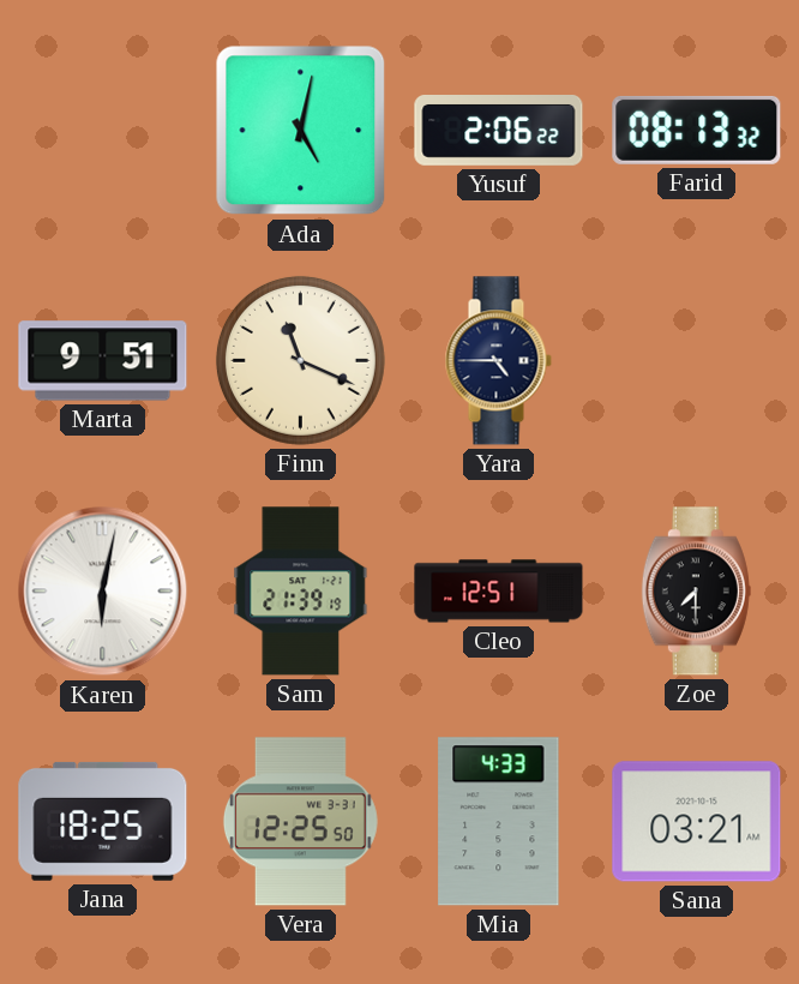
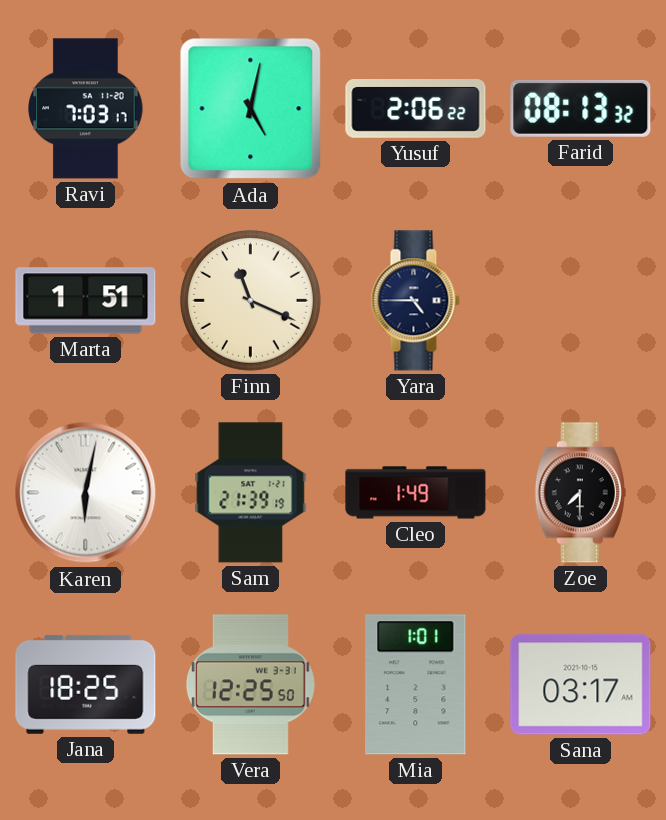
Ravi: none -> 7:03 (86, 109)
Marta: 9:51 -> 1:51 (86, 301)
Cleo: 12:51 -> 1:49 (416, 493)
Mia: 4:33 -> 1:01 (416, 685)
Sana: 03:21 -> 03:17 (581, 685)
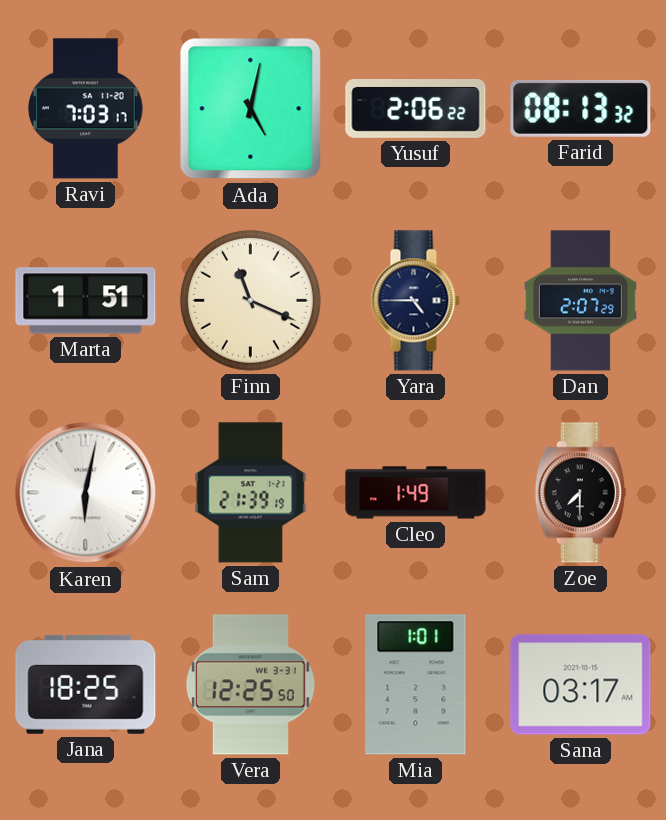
Dan: none -> 2:07 (580, 301)
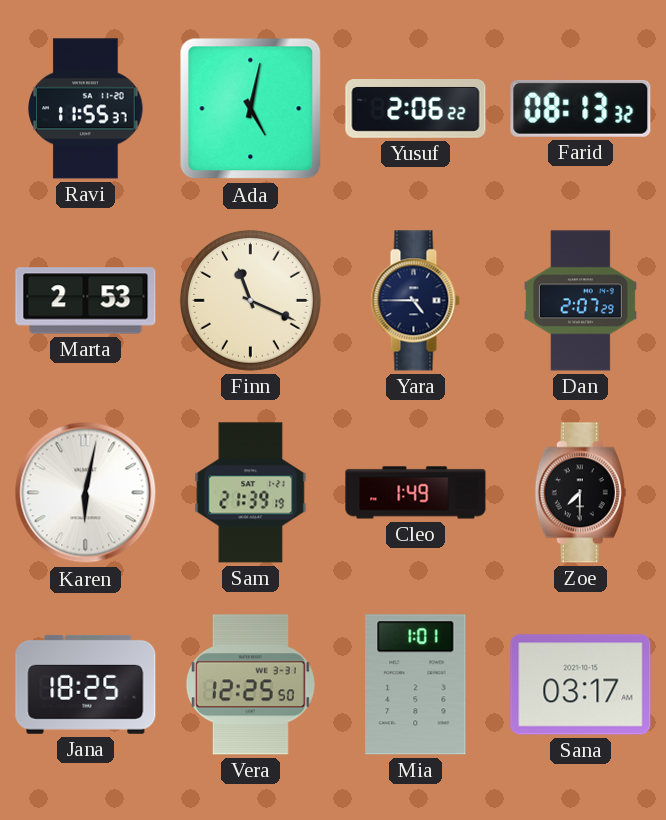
Ravi: 7:03 -> 11:55 (86, 109)
Marta: 1:51 -> 2:53 (86, 301)
